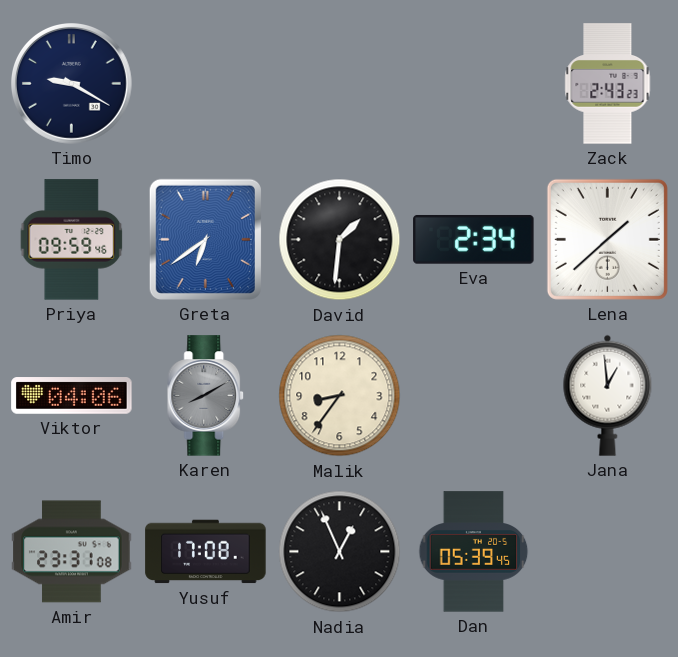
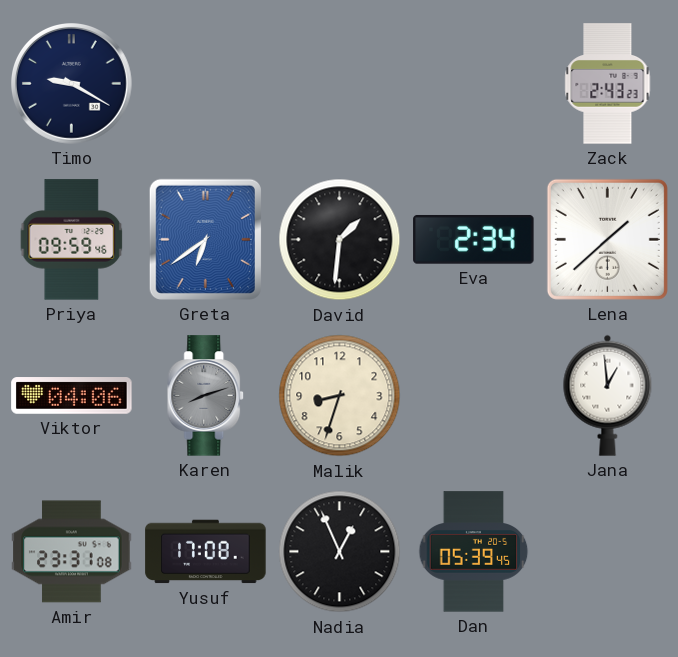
Karen: 8:10 -> 8:12 (206, 396)
Malik: 8:36 -> 8:33 (340, 396)
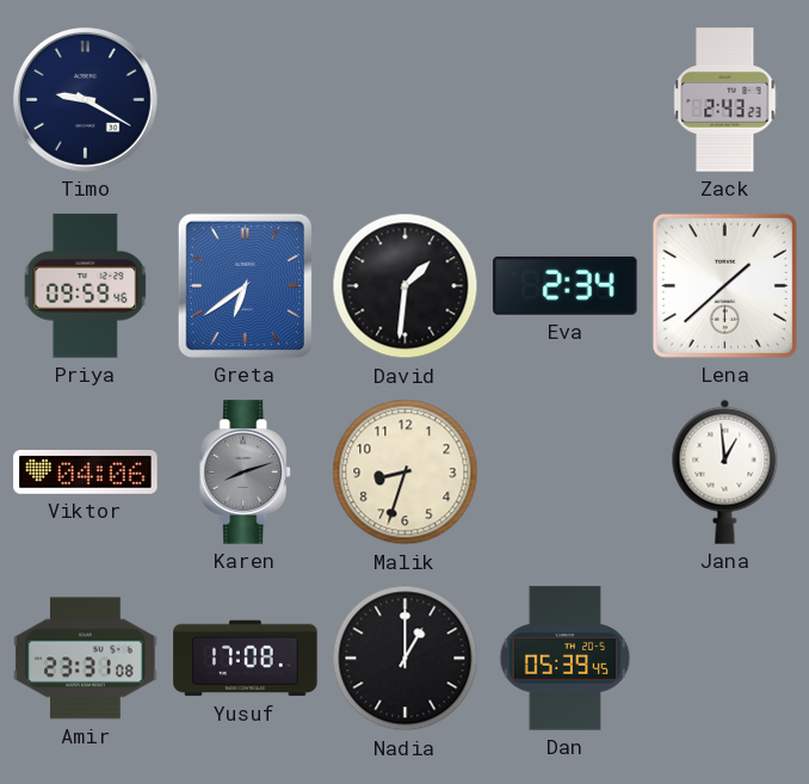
Nadia: 12:56 -> 1:00 (406, 659)
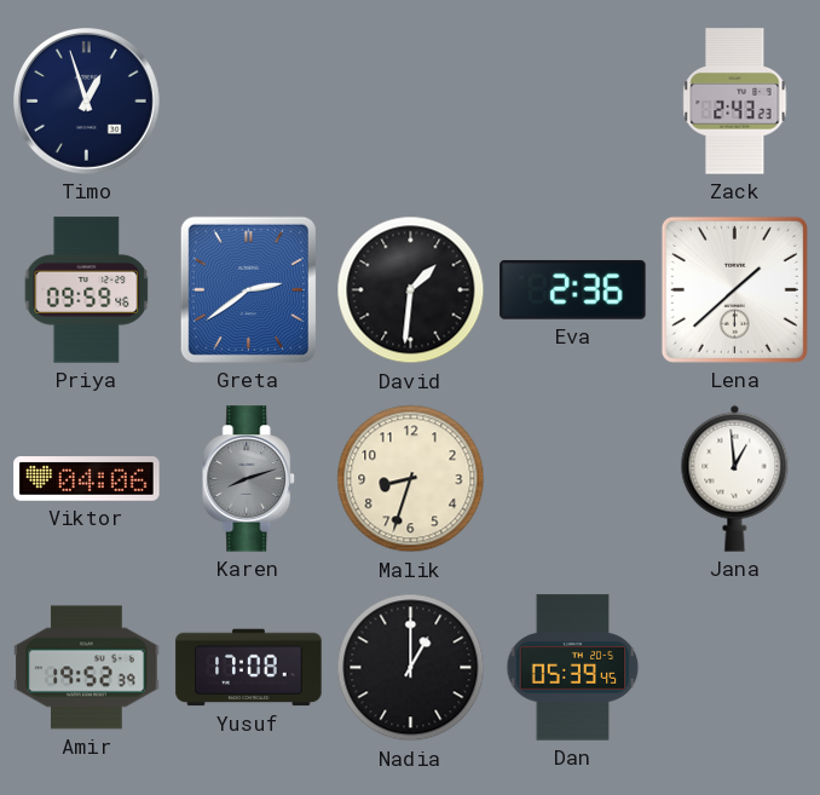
Timo: 9:20 -> 12:57 (87, 102)
Greta: 6:39 -> 2:39 (248, 289)
Eva: 2:34 -> 2:36 (573, 290)
Amir: 23:31 -> 19:52 (87, 668)
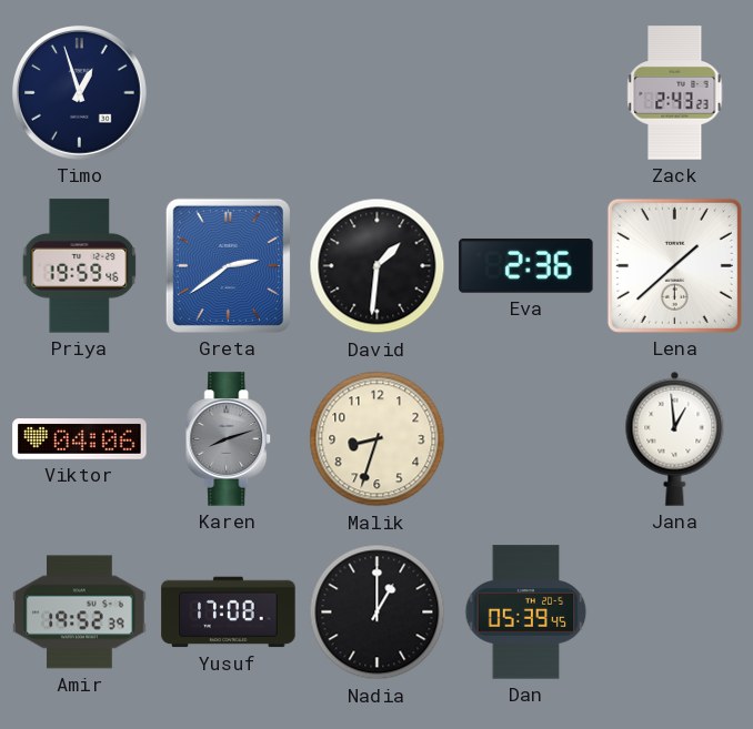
Priya: 09:59 -> 19:59 (80, 266)
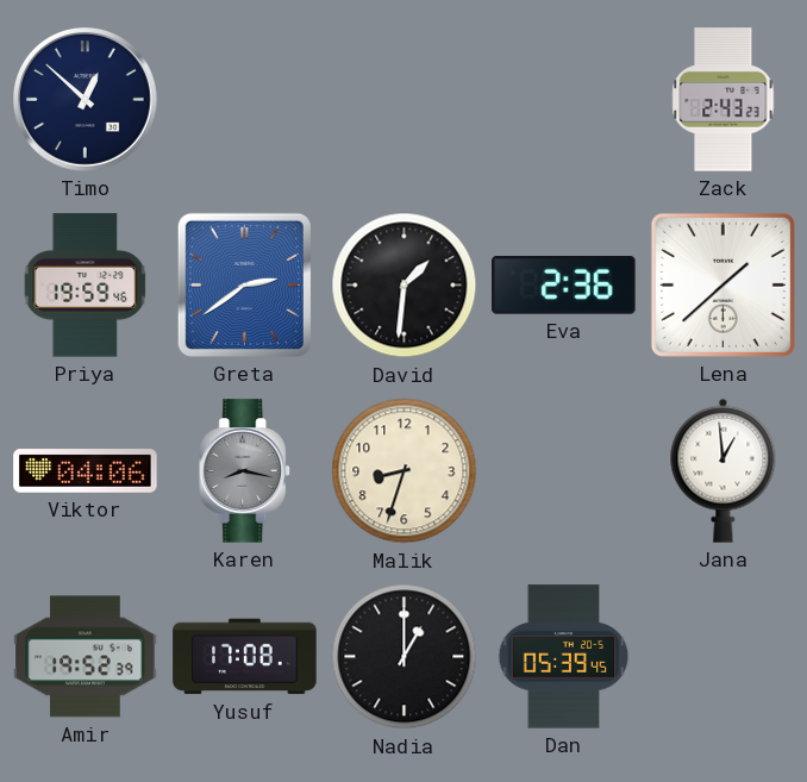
Timo: 12:57 -> 12:52 (86, 100)
Karen: 8:12 -> 8:17 (245, 471)
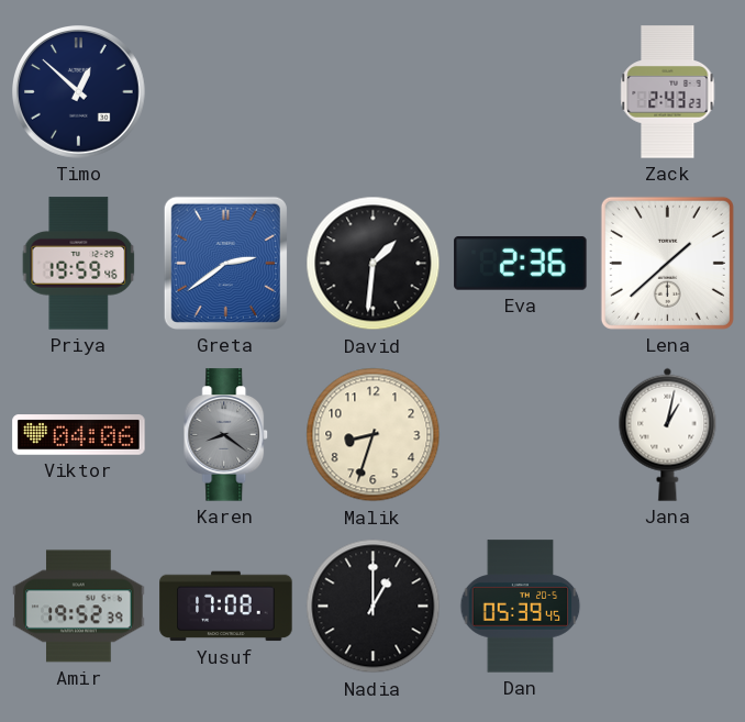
Karen: 8:17 -> 8:21 (226, 435)
Jana: 12:59 -> 1:02 (668, 434)
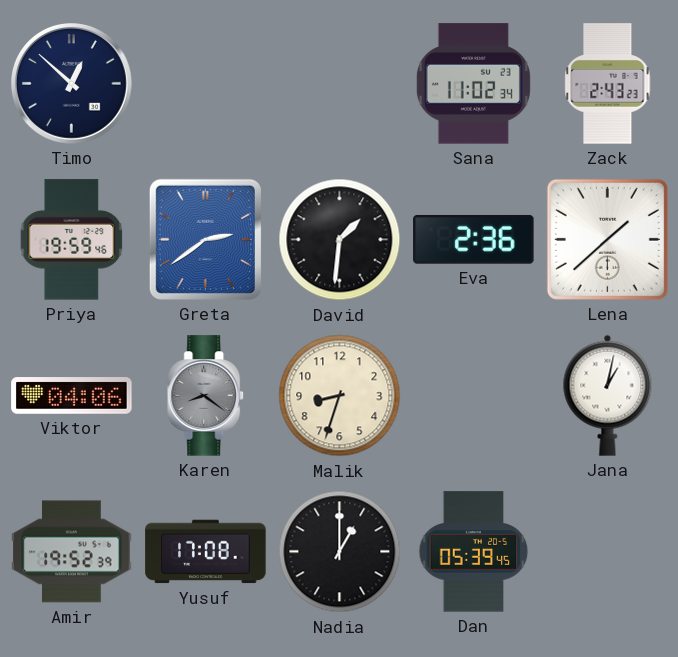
Sana: none -> 11:02 (473, 84)
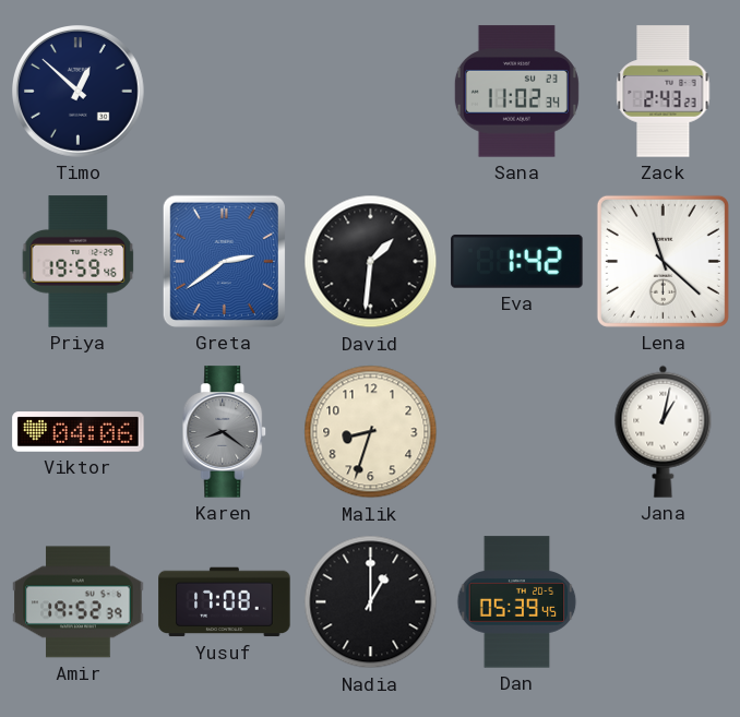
Eva: 2:36 -> 1:42 (517, 262)
Lena: 1:38 -> 11:22 (663, 261)
